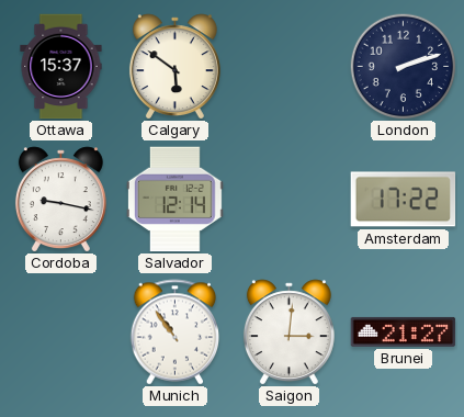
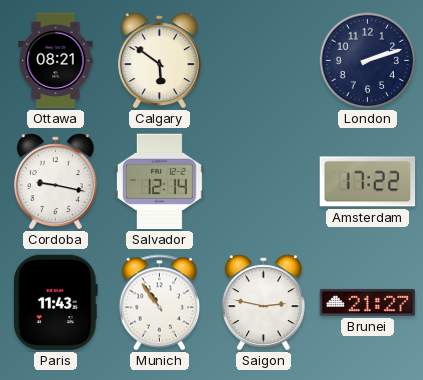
Ottawa: 15:37 -> 08:21 (56, 61)
Paris: none -> 11:43 (56, 303)
Saigon: 3:01 -> 2:47 (263, 303)
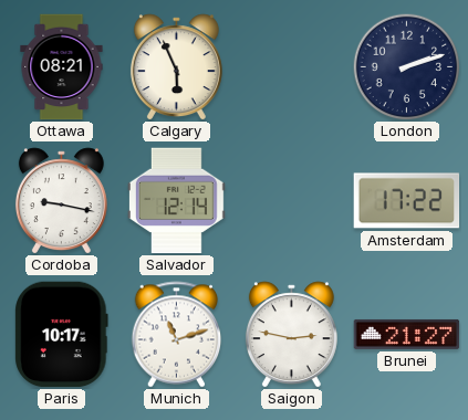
Calgary: 5:51 -> 5:56 (176, 67)
Paris: 11:43 -> 10:17 (62, 335)
Munich: 10:54 -> 11:12 (177, 335)
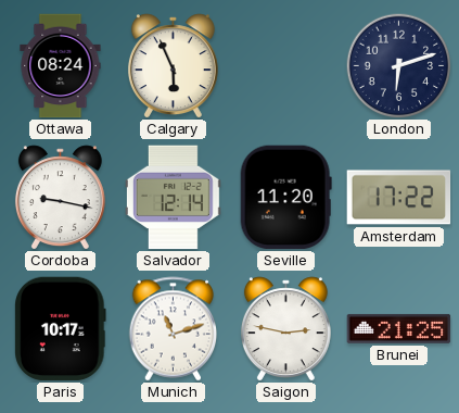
Ottawa: 08:21 -> 08:24 (61, 66)
London: 2:12 -> 6:12 (398, 65)
Seville: none -> 11:20 (285, 198)
Brunei: 21:27 -> 21:25 (399, 328)
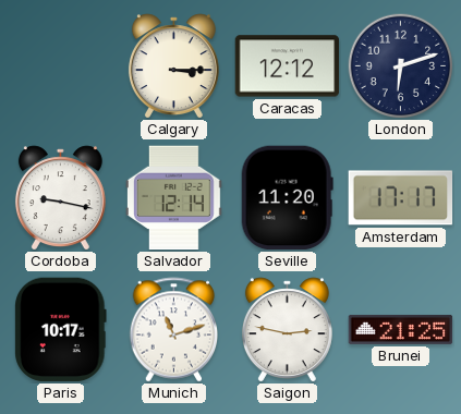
Ottawa: 08:24 -> none (61, 66)
Calgary: 5:56 -> 3:15 (173, 66)
Caracas: none -> 12:12 (288, 66)
Amsterdam: 17:22 -> 17:17 (401, 198)
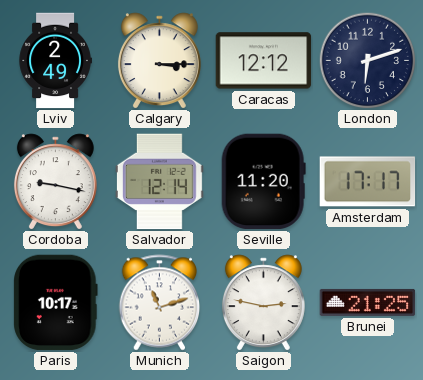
Lviv: none -> 2:49 (55, 61)
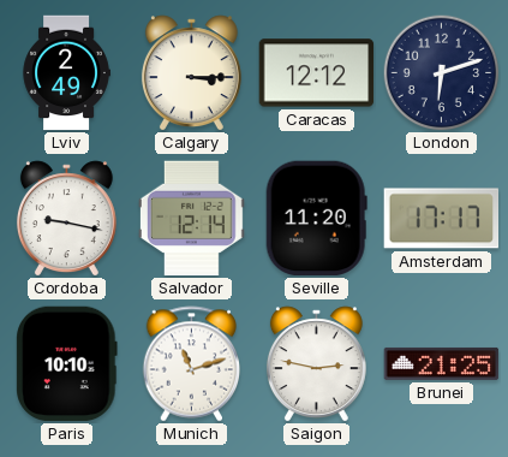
Paris: 10:17 -> 10:10 (67, 364)
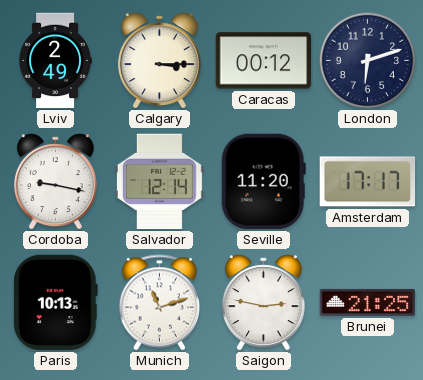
Caracas: 12:12 -> 00:12 (264, 61)
Paris: 10:10 -> 10:13 (56, 303)
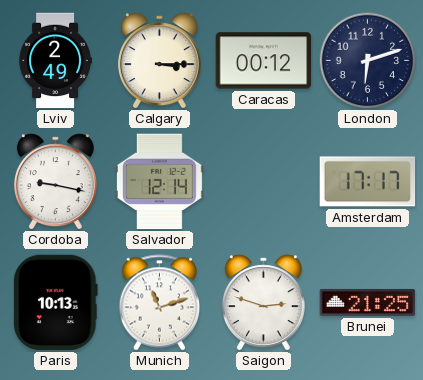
Seville: 11:20 -> none (263, 182)
Saigon: 2:47 -> 2:48 (263, 303)
